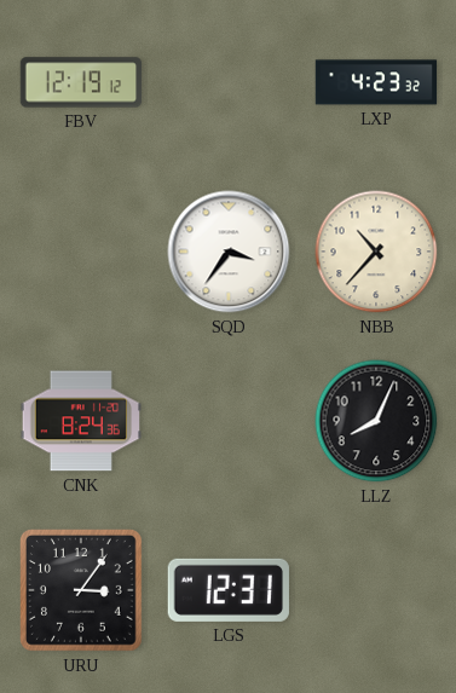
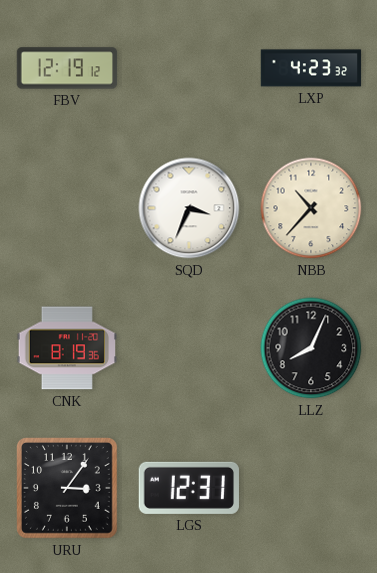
SQD: 3:36 -> 3:34 (189, 208)
CNK: 8:24 -> 8:19 (67, 348)
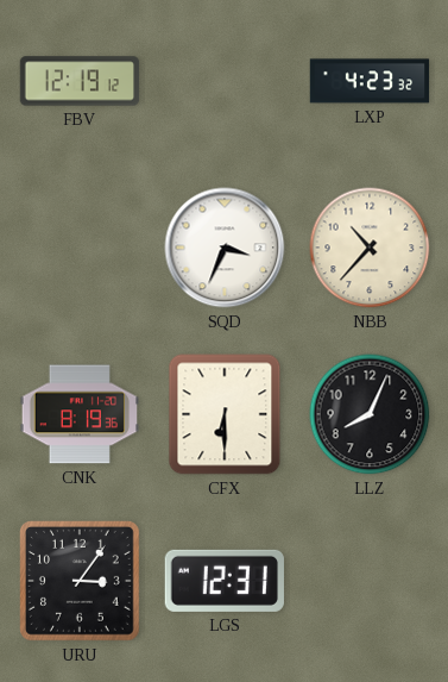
CFX: none -> 6:30 (225, 414)
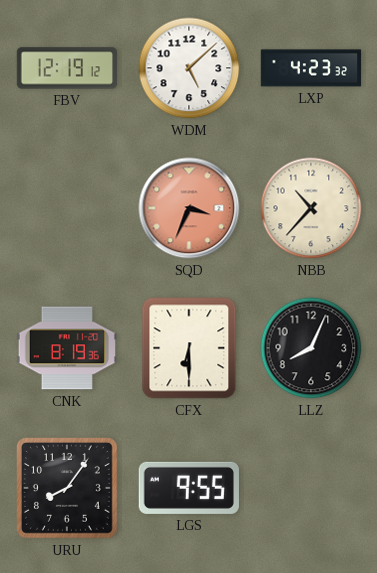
WDM: none -> 5:08 (189, 68)
SQD dial: white -> salmon (189, 208)
URU: 3:06 -> 8:06 (68, 489)
LGS: 12:31 -> 9:55 (188, 488)
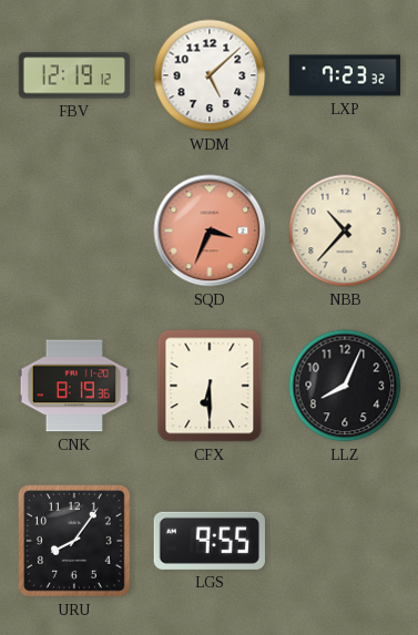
LXP: 4:23 -> 7:23 (345, 75)
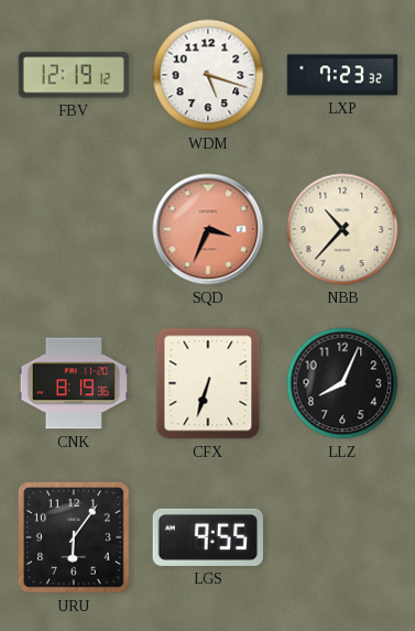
WDM: 5:08 -> 5:18 (208, 75)
CFX: 6:30 -> 6:33 (208, 383)
URU: 8:06 -> 6:06 (75, 538)
